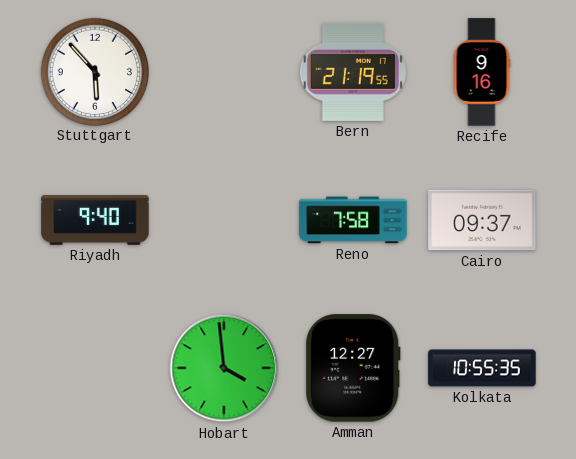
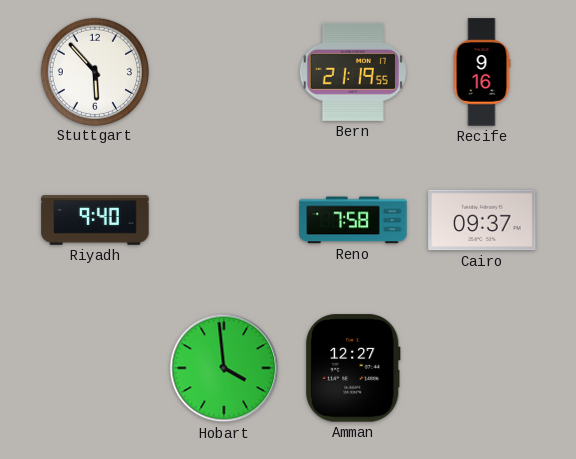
Kolkata: 10:55 -> none (482, 368)
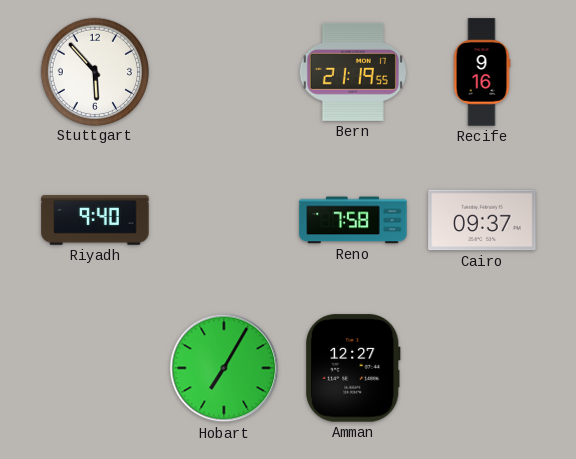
Hobart: 3:59 -> 7:05 (224, 368)
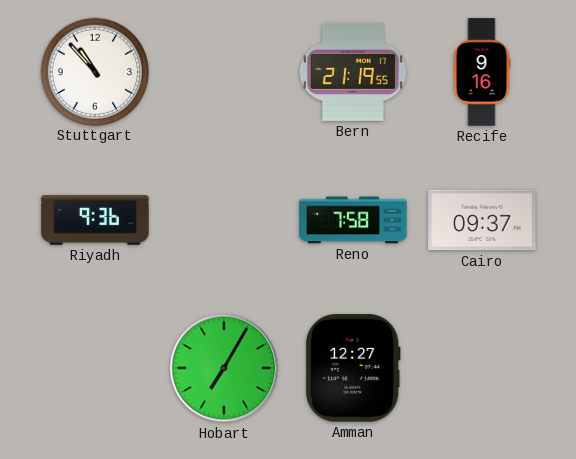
Stuttgart: 5:53 -> 10:53 (94, 71)
Riyadh: 9:40 -> 9:36 (95, 220)
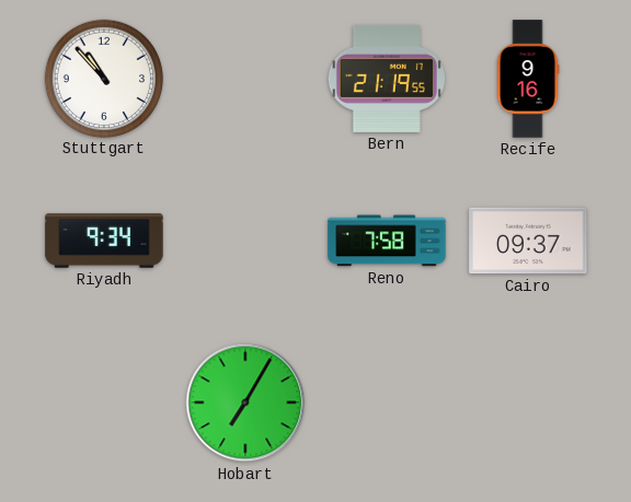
Riyadh: 9:36 -> 9:34 (104, 241)
Amman: 12:27 -> none (354, 368)
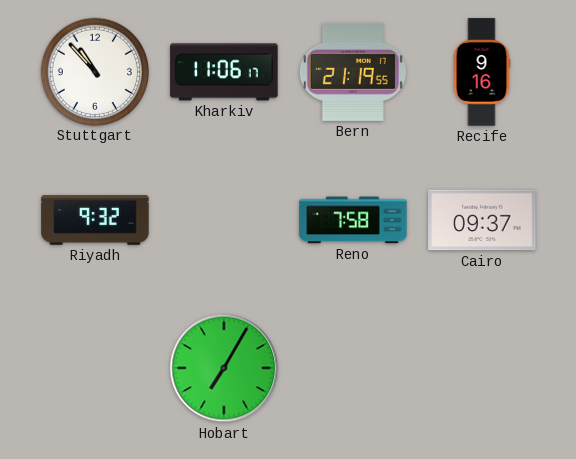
Kharkiv: none -> 11:06 (224, 72)
Riyadh: 9:34 -> 9:32 (95, 220)
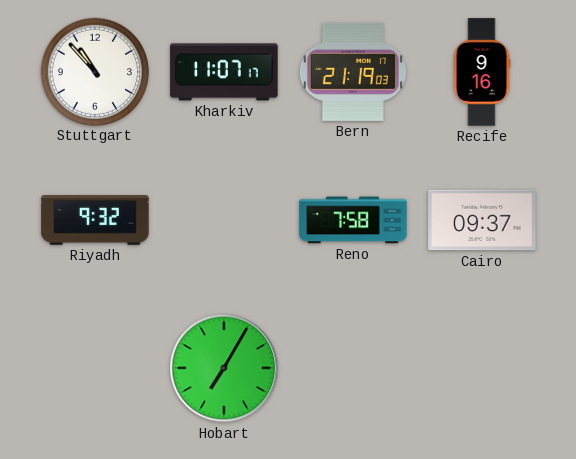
Kharkiv: 11:06 -> 11:07 (224, 72)
Bern: 21:19:55 -> 21:19:03 (353, 72)
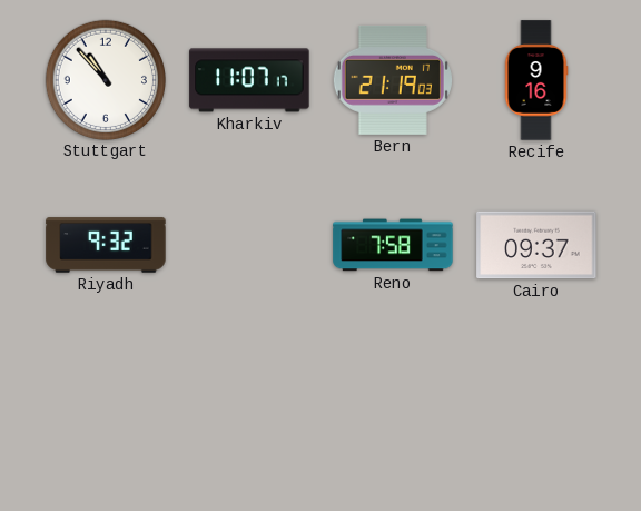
Hobart: 7:05 -> none (224, 368)
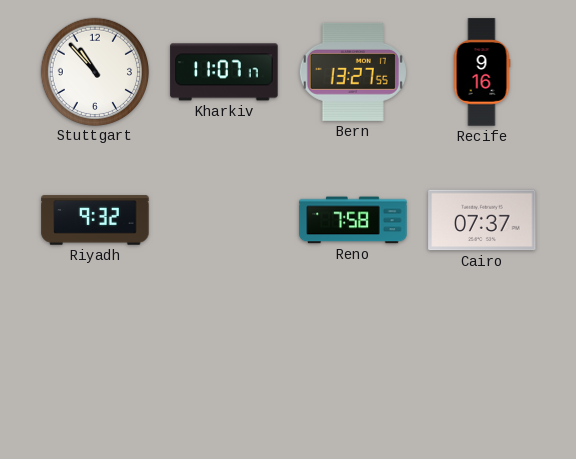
Bern: 21:19 -> 13:27 (353, 72)
Cairo: 09:37 -> 07:37 (482, 220)
